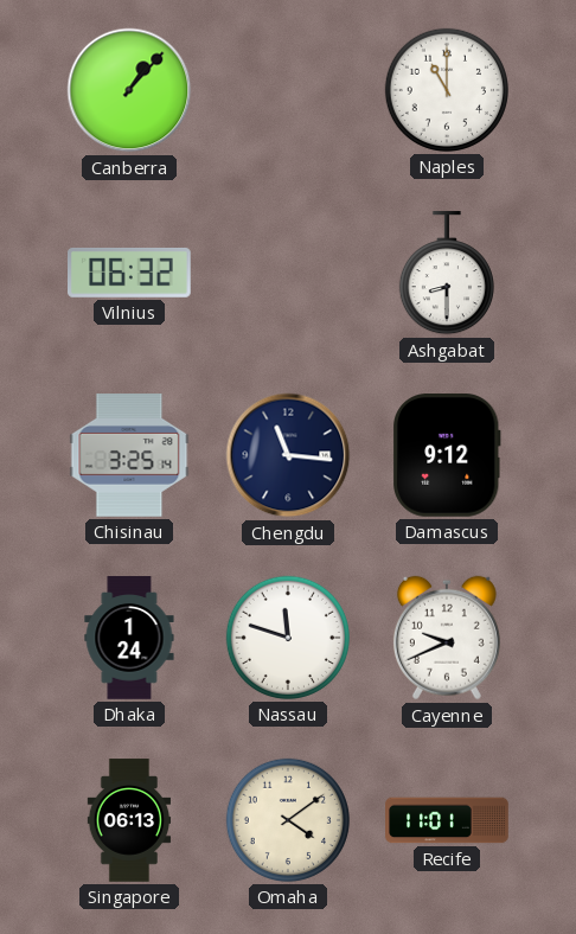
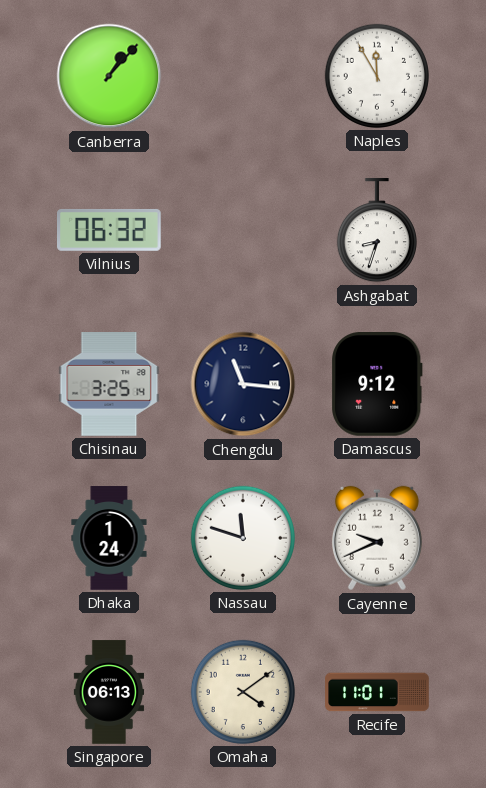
Naples: 11:00 -> 11:55 (377, 76)
Ashgabat: 8:30 -> 8:33 (377, 231)
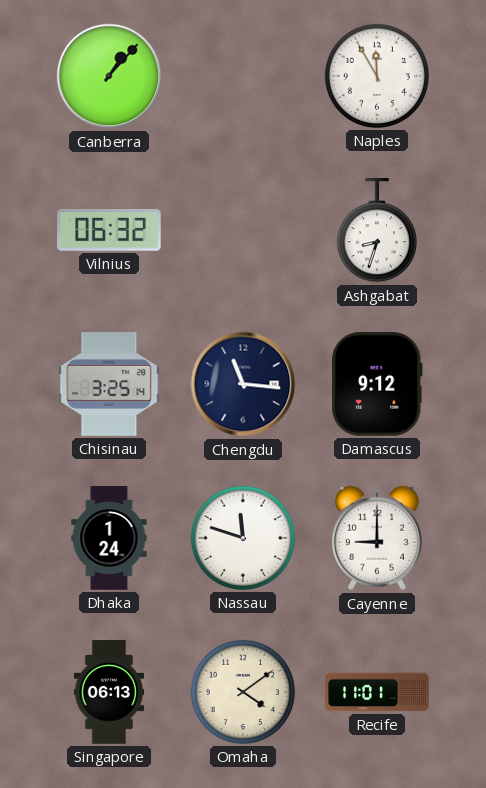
Cayenne: 9:41 -> 9:00 (377, 538)
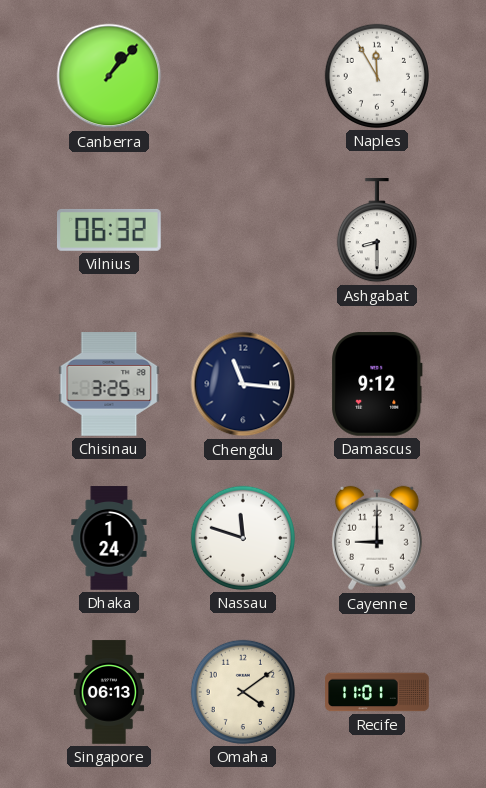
Ashgabat: 8:33 -> 8:30 (377, 231)
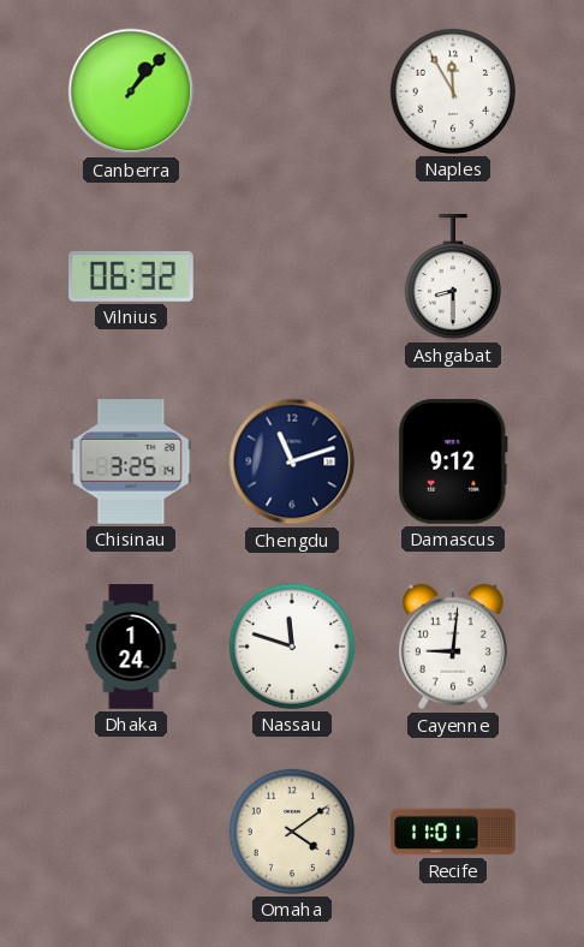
Chengdu: 11:16 -> 11:12 (292, 461)
Cayenne: 9:00 -> 9:01 (453, 647)
Singapore: 06:13 -> none (109, 692)
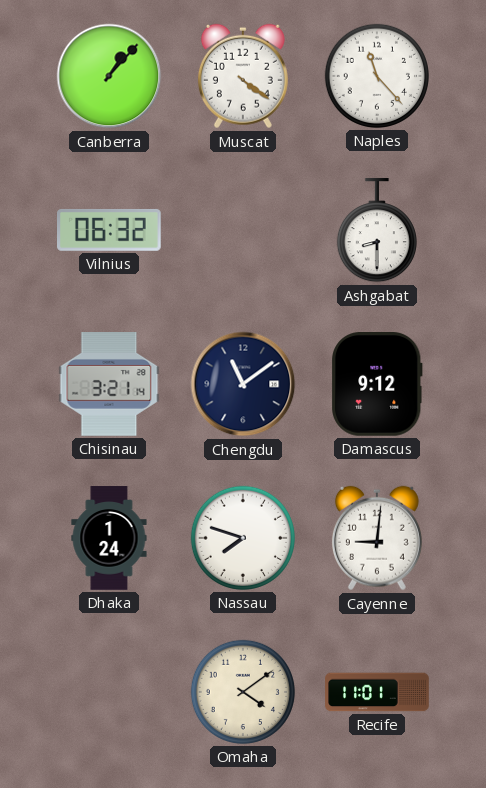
Muscat: none -> 4:21 (243, 76)
Naples: 11:55 -> 11:23 (377, 76)
Chisinau: 3:25 -> 3:21 (109, 384)
Chengdu: 11:12 -> 11:09 (243, 384)
Nassau: 11:48 -> 7:48 (243, 538)
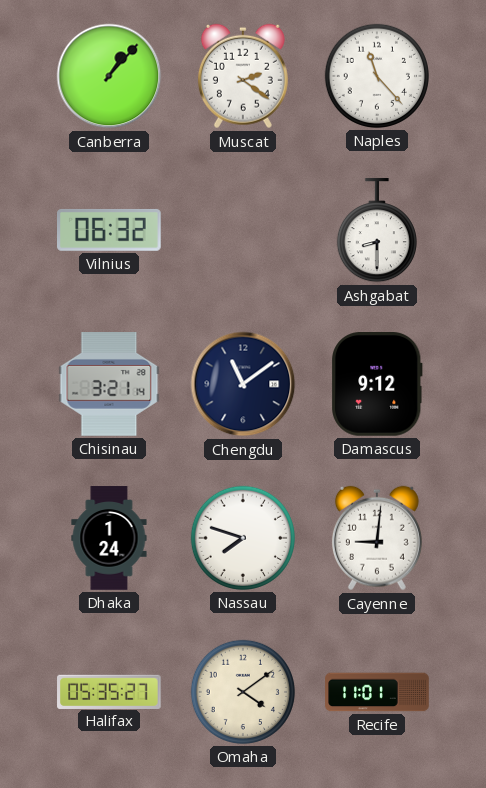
Muscat: 4:21 -> 2:21 (243, 76)
Halifax: none -> 05:35 (109, 691)
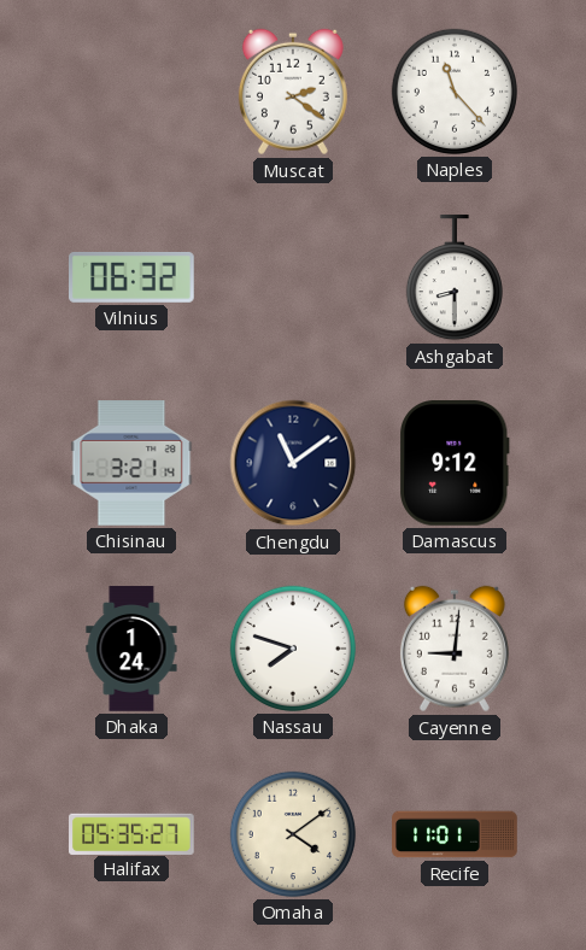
Canberra: 1:07 -> none (109, 76)
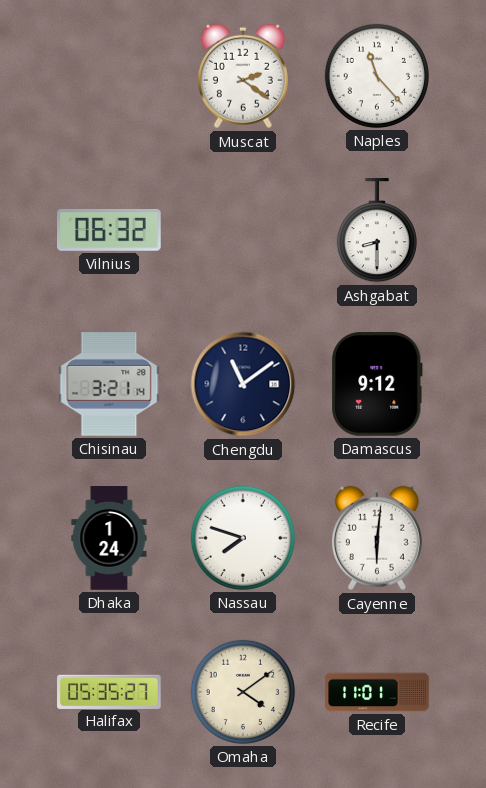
Cayenne: 9:01 -> 6:01 (377, 538)
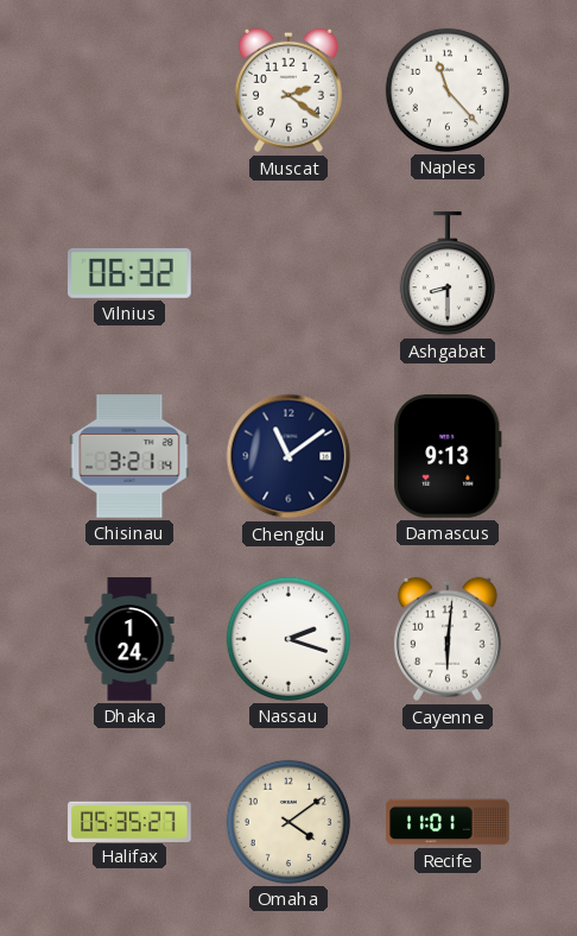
Damascus: 9:12 -> 9:13 (449, 457)
Nassau: 7:48 -> 2:18 (288, 639)
